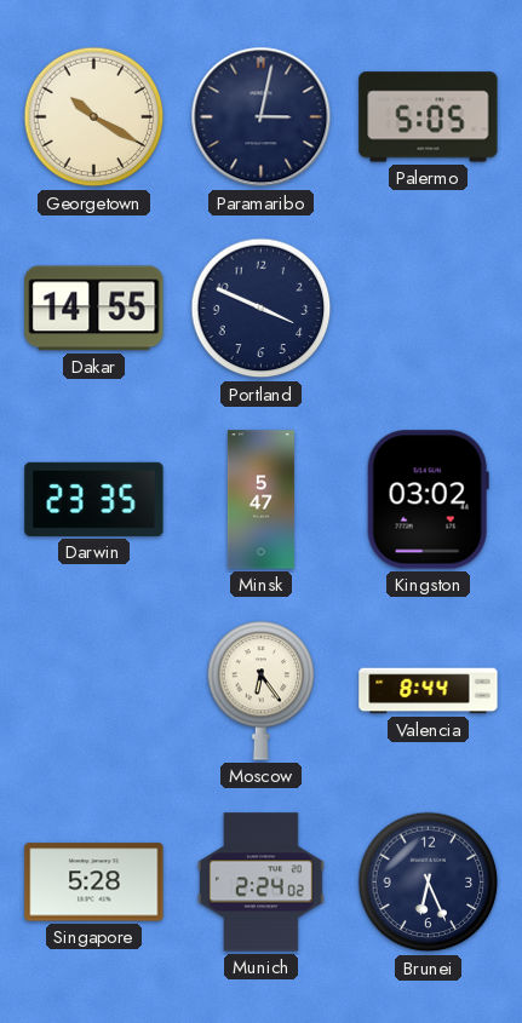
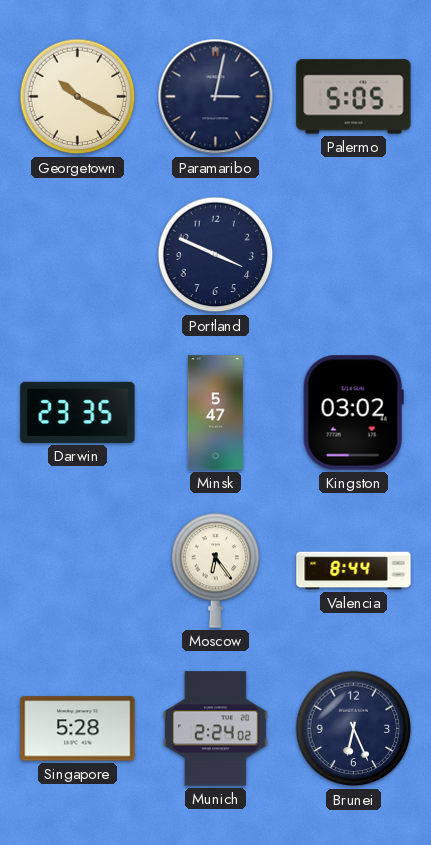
Dakar: 14:55 -> none (94, 309)
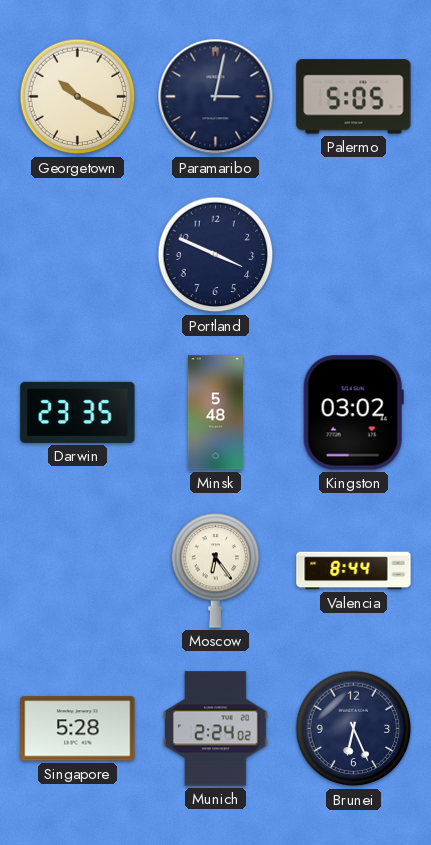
Minsk: 5:47 -> 5:48 (215, 413)
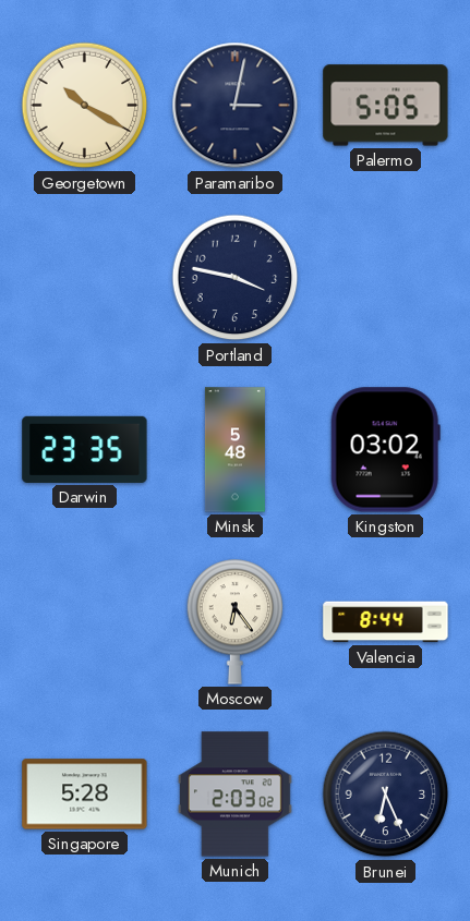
Portland: 3:49 -> 3:47 (236, 278)
Munich: 2:24 -> 2:03 (234, 795)
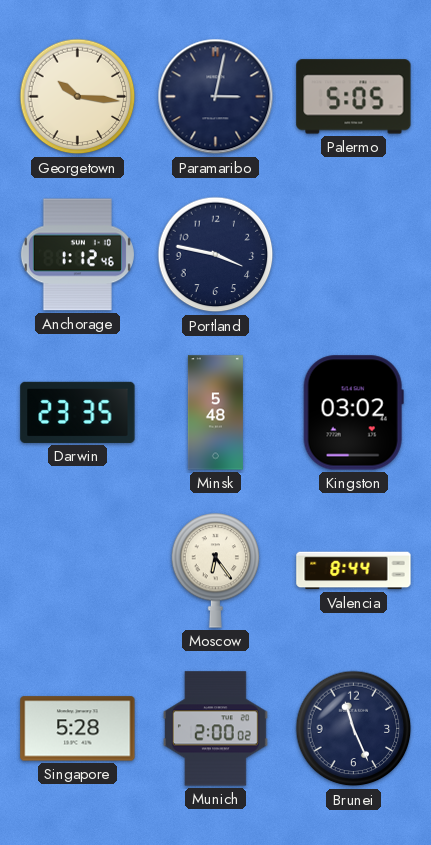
Georgetown: 10:20 -> 10:16 (78, 97)
Anchorage: none -> 1:12 (77, 255)
Munich: 2:03 -> 2:00 (215, 729)
Brunei: 6:26 -> 11:26 (354, 729)
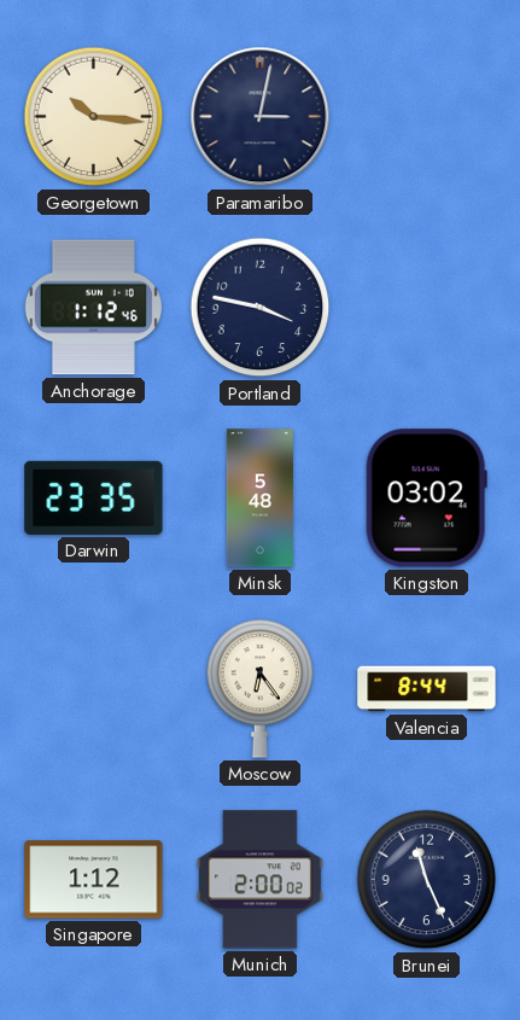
Palermo: 5:05 -> none (354, 97)
Singapore: 5:28 -> 1:12 (94, 880)
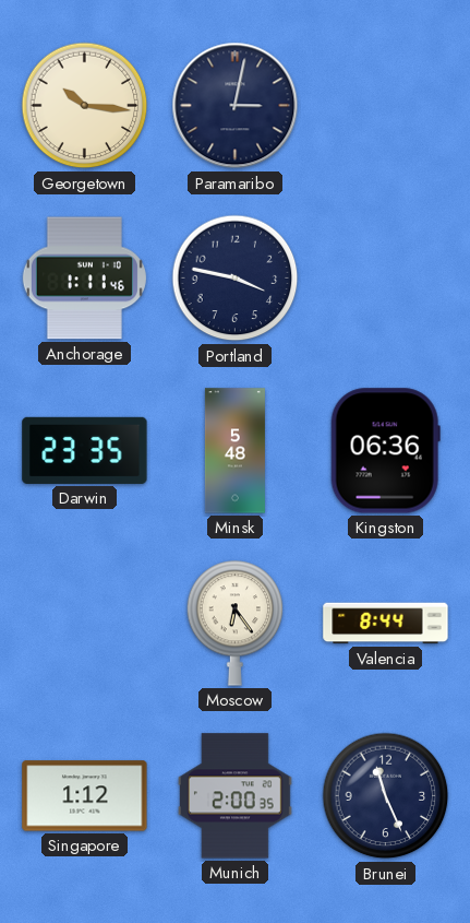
Anchorage: 1:12 -> 1:11 (84, 279)
Kingston: 03:02 -> 06:36 (385, 451)
Munich: 2:00:02 -> 2:00:35 (234, 796)
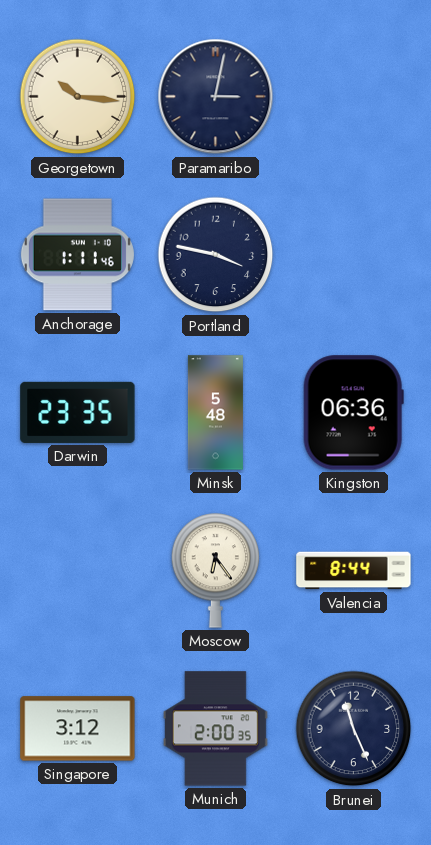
Singapore: 1:12 -> 3:12 (78, 729)
